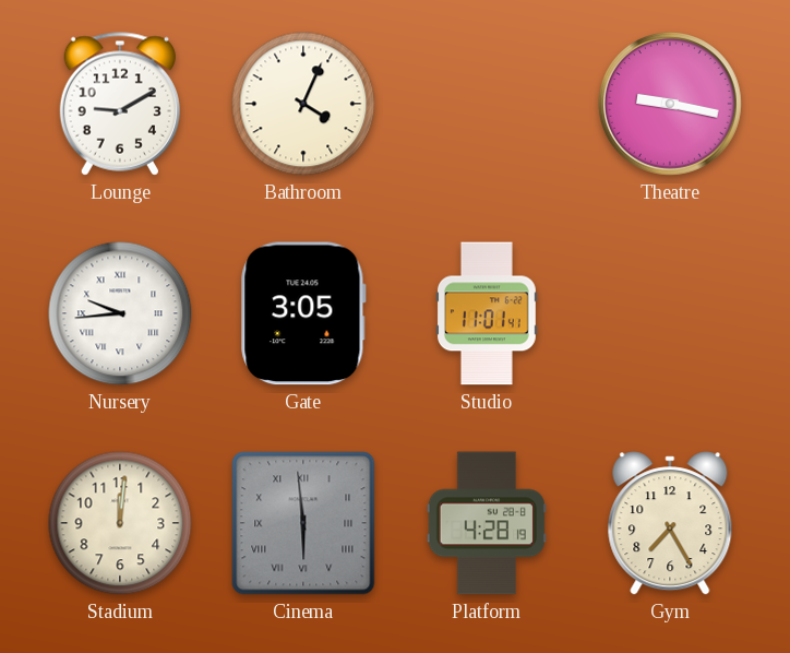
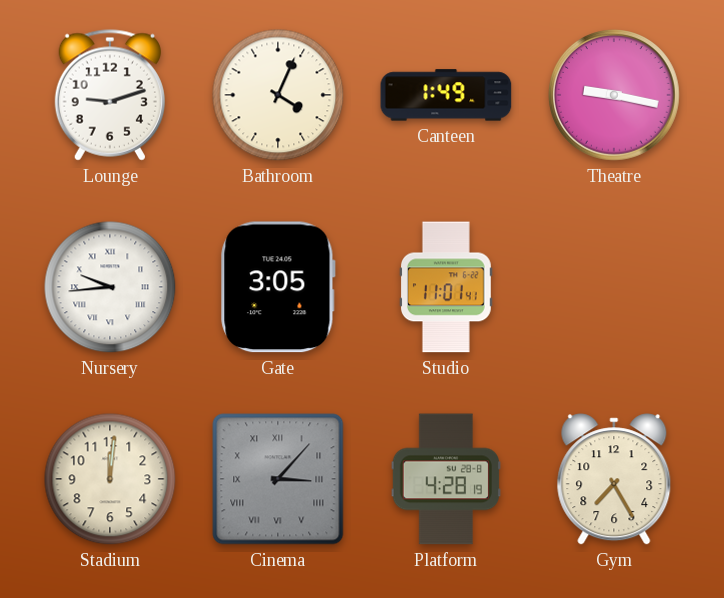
Lounge: 9:10 -> 9:12 (110, 95)
Canteen: none -> 1:49 (446, 95)
Cinema: 5:59 -> 3:07 (278, 479)
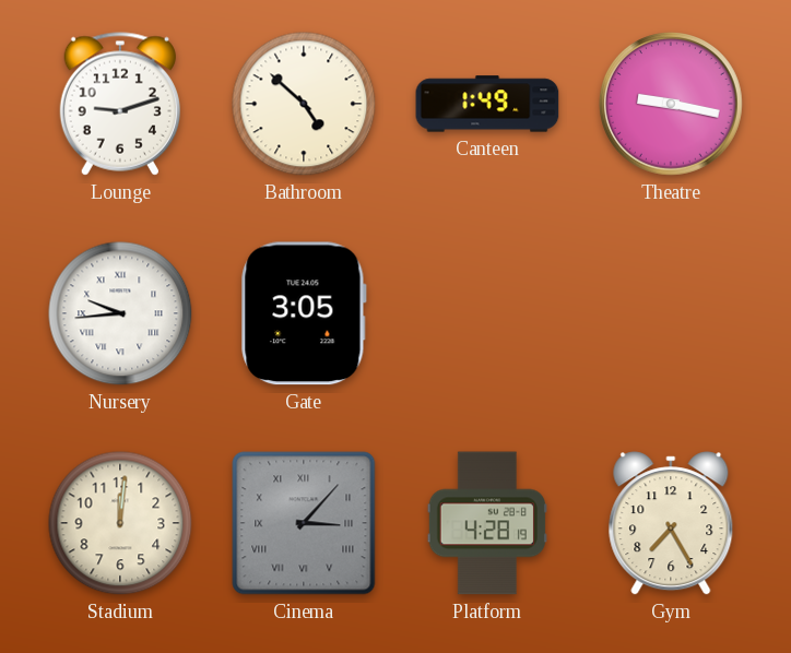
Bathroom: 4:04 -> 4:52 (304, 104)
Studio: 11:01 -> none (446, 287)
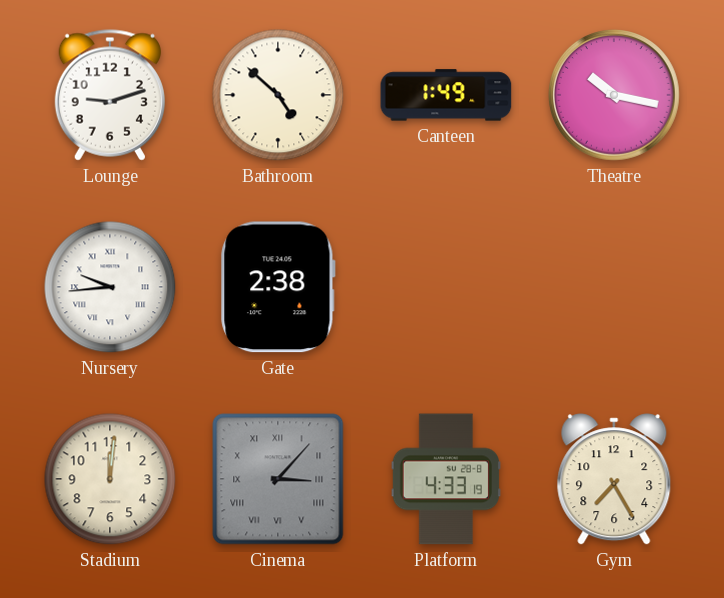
Theatre: 9:17 -> 10:17 (615, 96)
Gate: 3:05 -> 2:38 (278, 287)
Platform: 4:28 -> 4:33 (446, 479)
